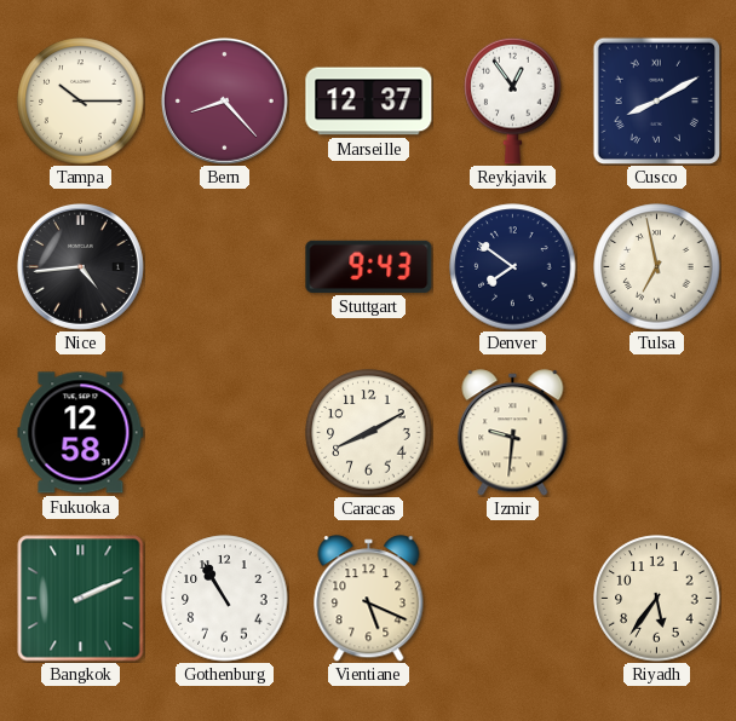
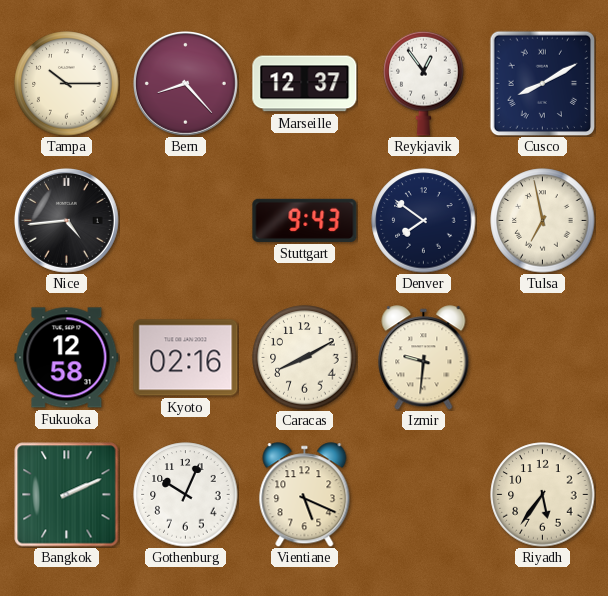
Kyoto: none -> 02:16 (186, 358)
Gothenburg: 10:55 -> 10:04 (186, 495)
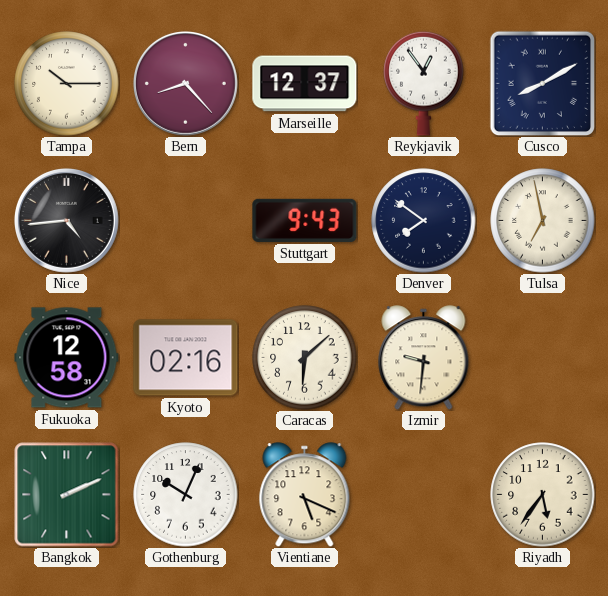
Caracas: 8:10 -> 6:08 (305, 358)
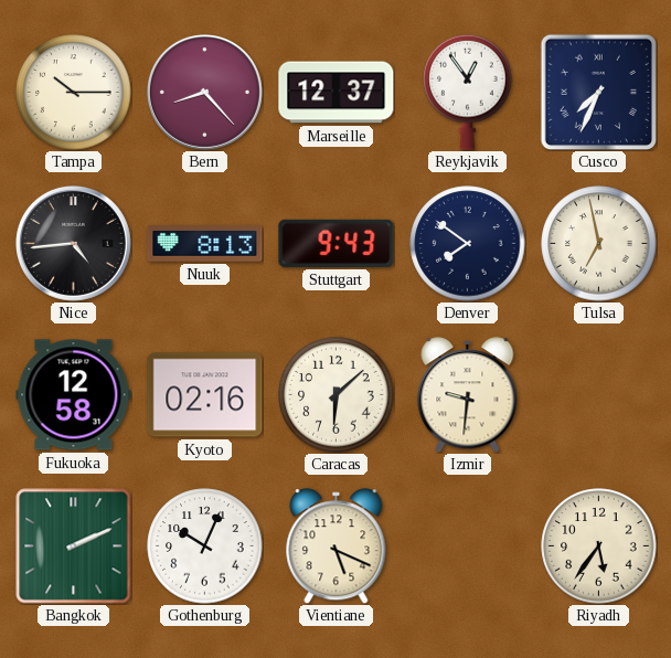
Cusco: 8:10 -> 7:34 (598, 92)
Nuuk: none -> 8:13 (205, 244)
